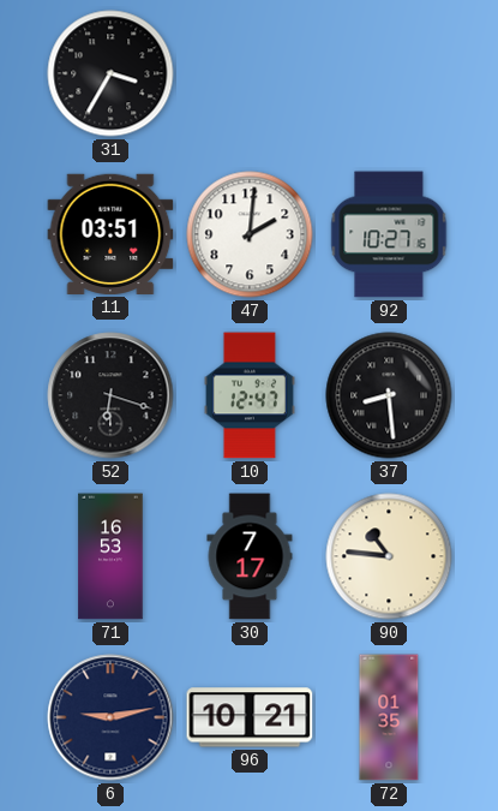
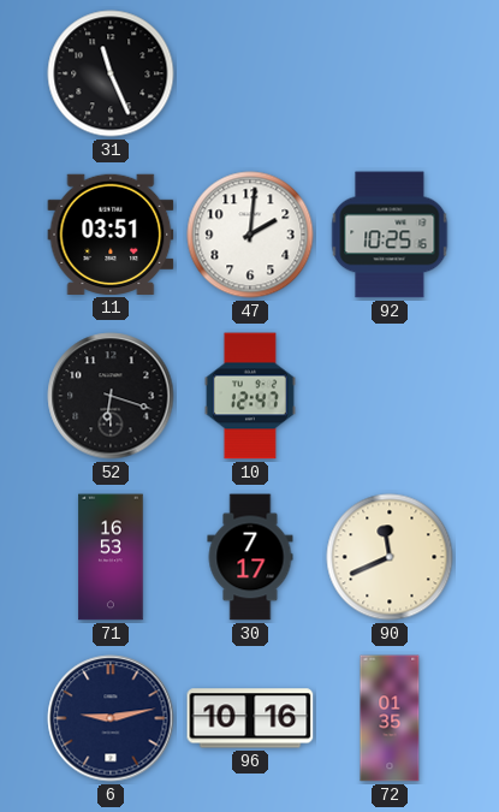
31: 3:35 -> 11:26 (111, 73)
92: 10:27 -> 10:25 (390, 235)
37: 8:29 -> none (389, 395)
90: 10:46 -> 11:41 (390, 557)
96: 10:21 -> 10:16 (250, 718)
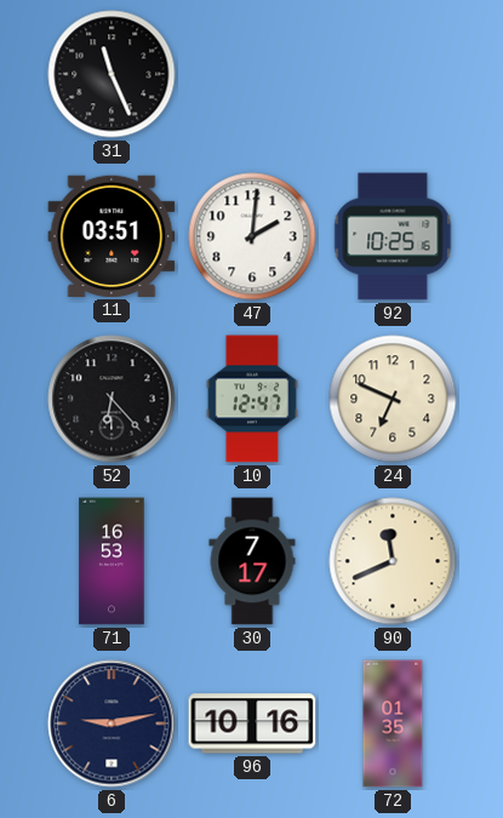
52: 6:18 -> 6:23 (112, 399)
24: none -> 6:49 (393, 399)
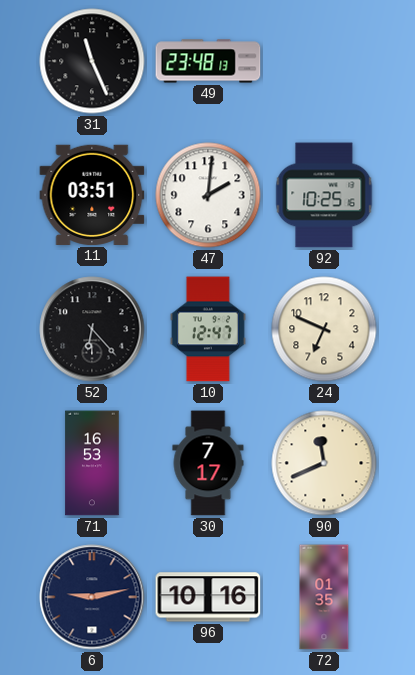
49: none -> 23:48 (208, 61)
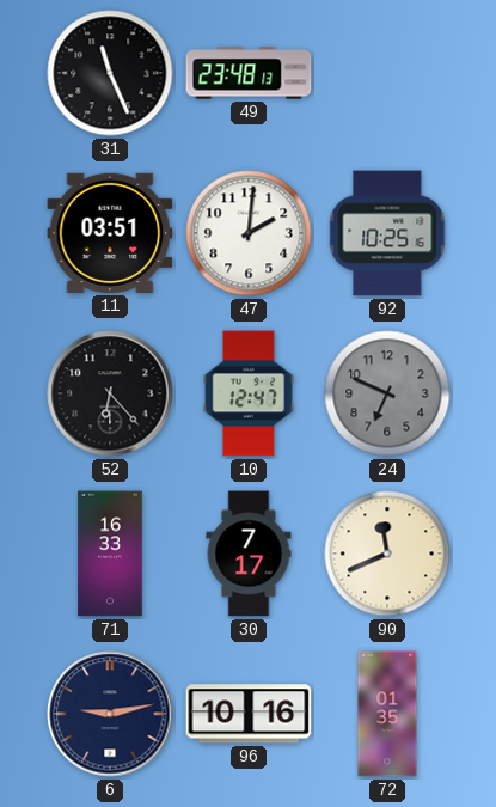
24 dial: cream -> grey (387, 393)
71: 16:53 -> 16:33 (110, 554)
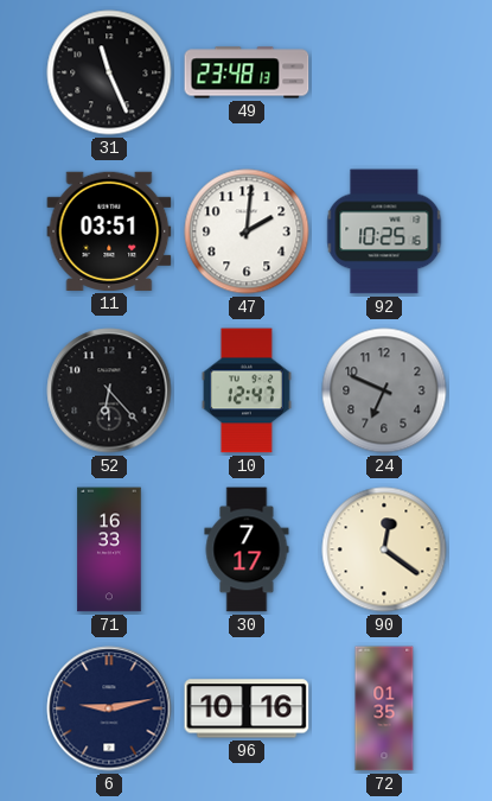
90: 11:41 -> 12:21 (384, 549)
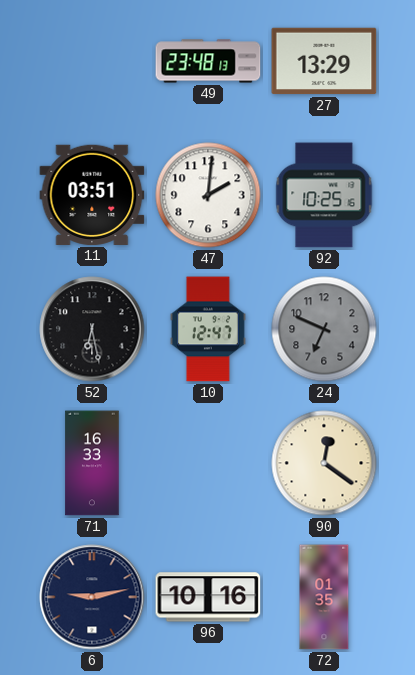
31: 11:26 -> none (109, 72)
27: none -> 13:29 (324, 61)
52: 6:23 -> 6:28 (92, 329)
30: 7:17 -> none (247, 549)
